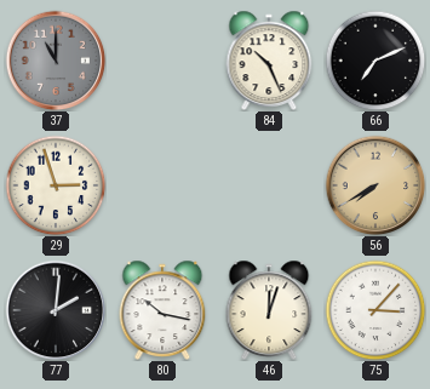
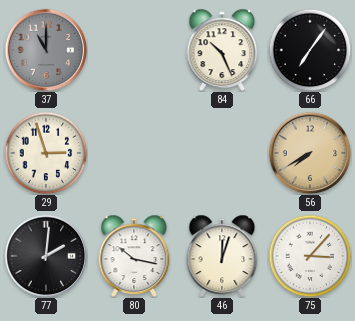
66: 7:11 -> 7:06 (310, 50)
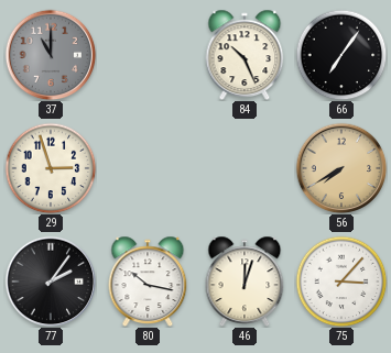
77: 2:01 -> 2:06 (51, 282)
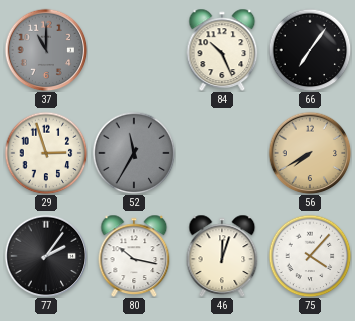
52: none -> 11:35 (134, 153)
75: 3:07 -> 4:07 (310, 256)
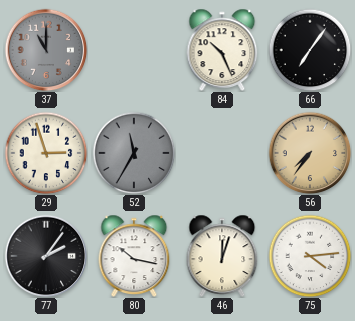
56: 7:40 -> 7:36 (310, 153)
75: 4:07 -> 4:14 (310, 256)
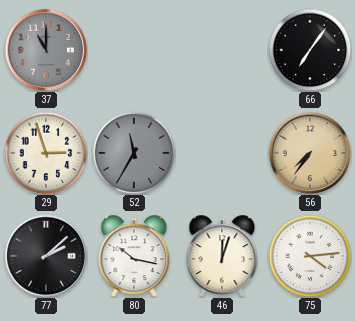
84: 10:26 -> none (222, 49)
77: 2:06 -> 2:08 (46, 256)
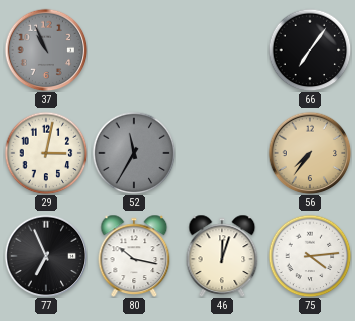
37: 11:00 -> 10:56 (46, 50)
29: 2:57 -> 3:02 (46, 153)
77: 2:08 -> 6:56 (46, 256)
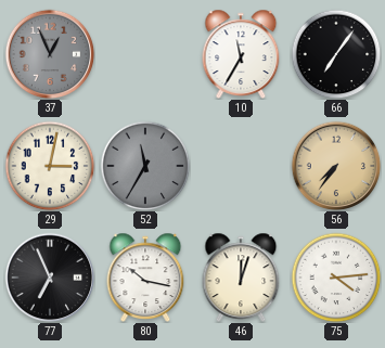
37: 10:56 -> 12:56 (50, 54)
10: none -> 11:35 (241, 53)
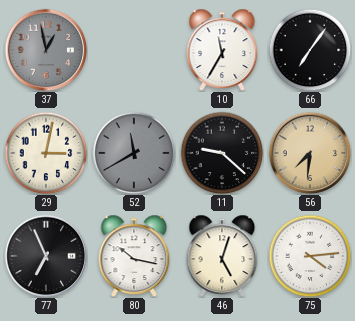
37: 12:56 -> 12:58 (46, 50)
52: 11:35 -> 11:40 (134, 153)
11: none -> 9:22 (222, 153)
56: 7:36 -> 7:31 (310, 153)
46: 12:03 -> 5:03 (222, 255)
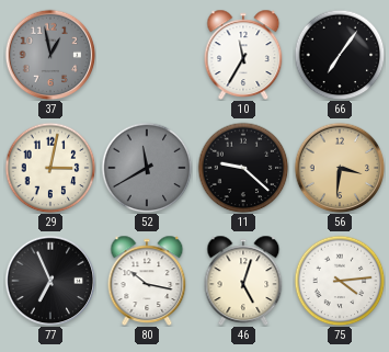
56: 7:31 -> 3:31 (340, 168)
